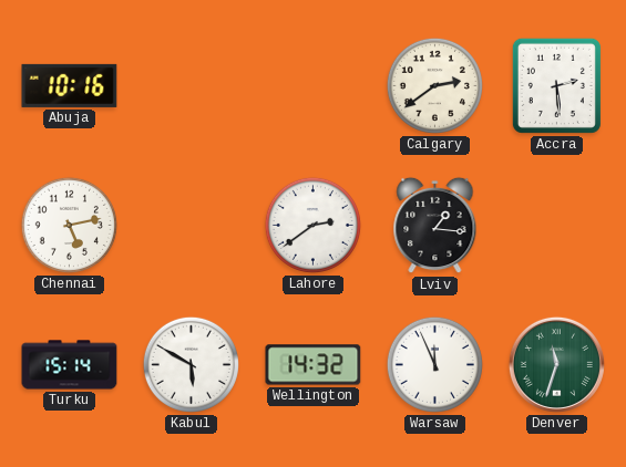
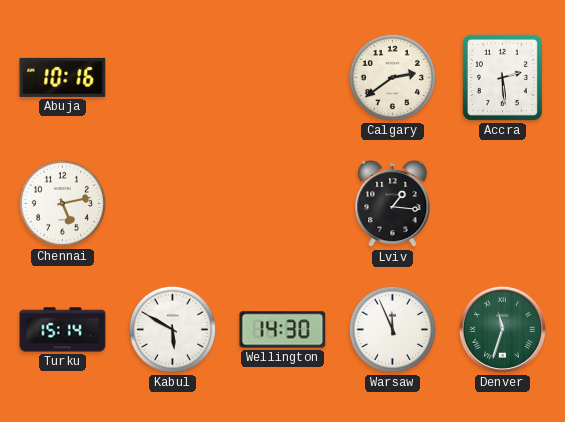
Lahore: 2:39 -> none (312, 225)
Wellington: 14:32 -> 14:30 (283, 330)
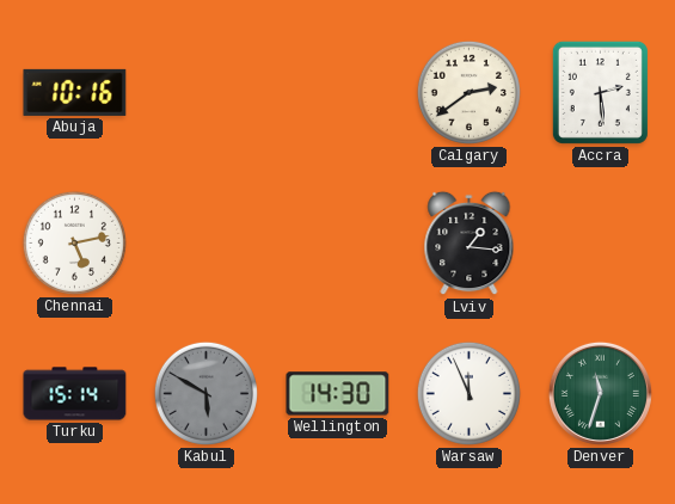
Kabul dial: white -> grey (205, 393)
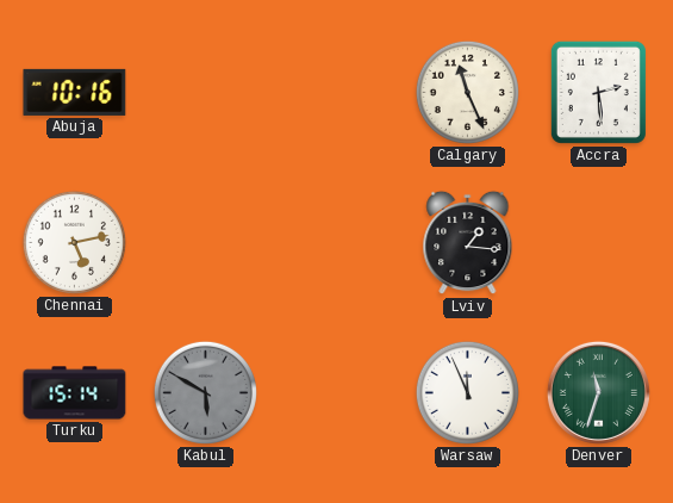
Calgary: 2:39 -> 11:26 (467, 92)
Wellington: 14:30 -> none (338, 394)
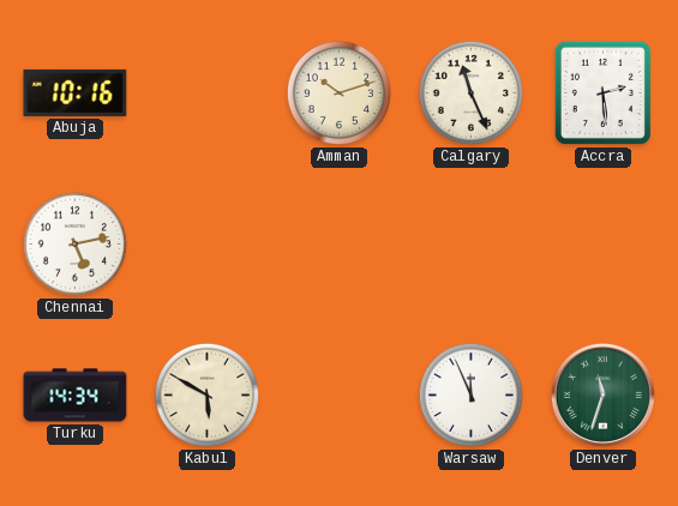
Amman: none -> 10:12 (338, 92)
Lviv: 1:16 -> none (468, 243)
Turku: 15:14 -> 14:34 (76, 396)
Kabul dial: grey -> cream (206, 394)
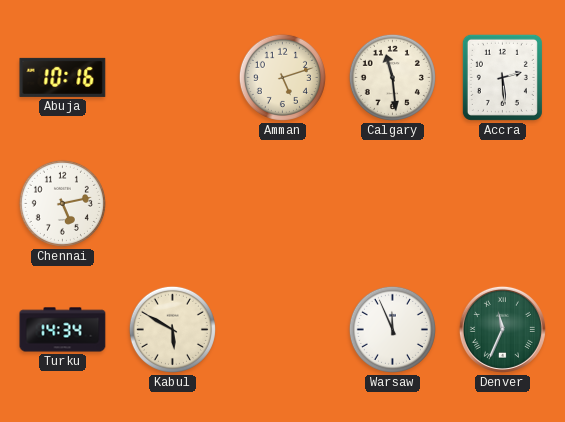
Amman: 10:12 -> 5:12 (282, 77)
Calgary: 11:26 -> 11:29 (392, 77)
Denver: 11:33 -> 11:34 (502, 329)
